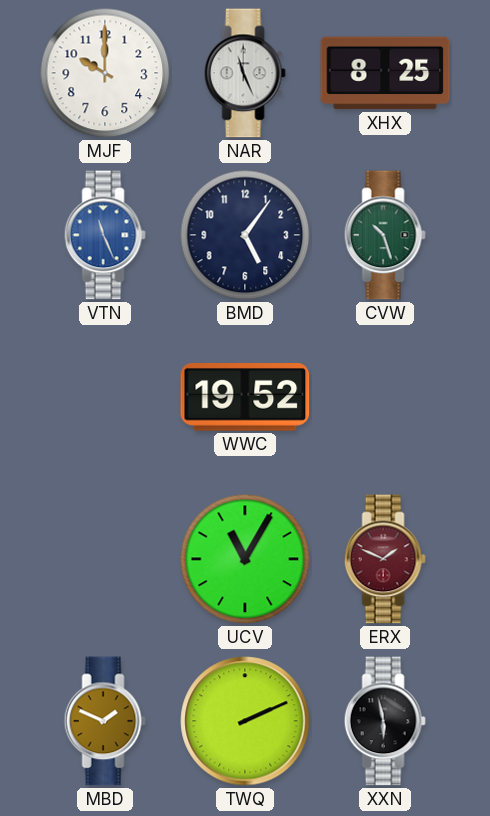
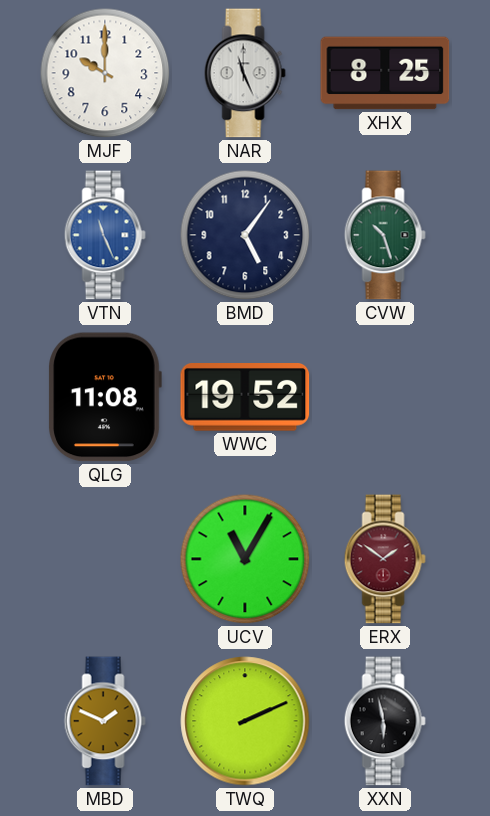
QLG: none -> 11:08 (105, 397)
ERX: 1:49 -> 1:51 (385, 559)
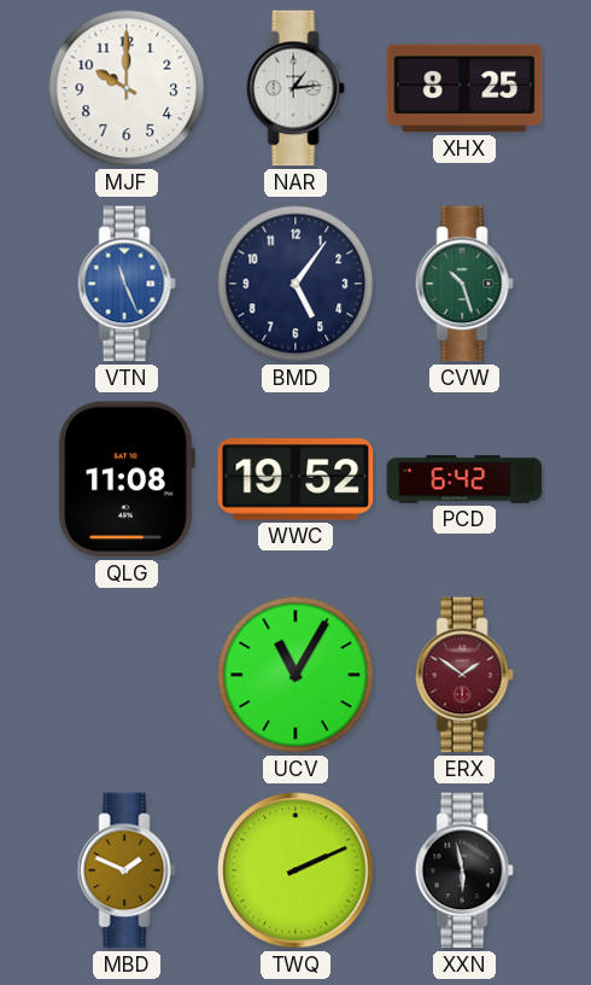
NAR: 11:26 -> 1:14 (295, 88)
PCD: none -> 6:42 (464, 479)
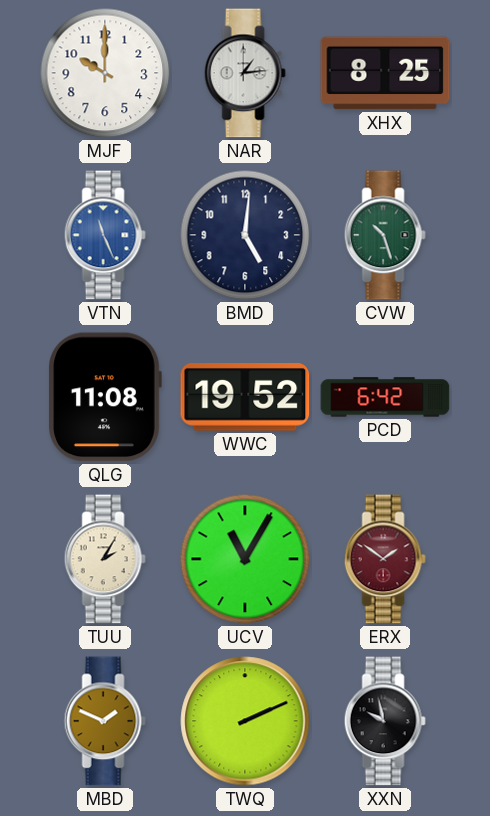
BMD: 5:06 -> 5:01 (245, 235)
TUU: none -> 2:05 (105, 559)
XXN: 5:58 -> 9:58 (385, 721)
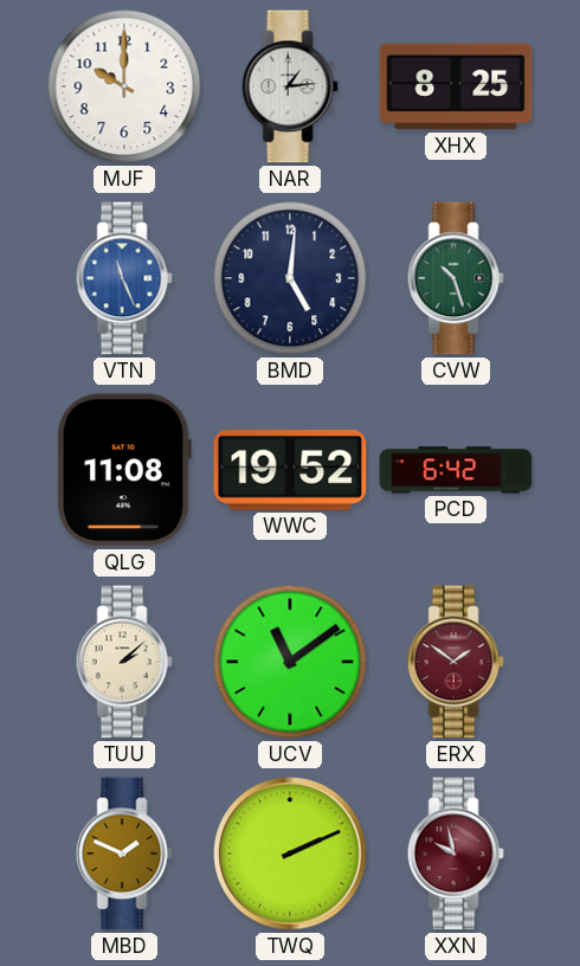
TUU: 2:05 -> 2:08 (124, 662)
UCV: 11:05 -> 11:09 (290, 662)
XXN dial: black -> burgundy (456, 854)
